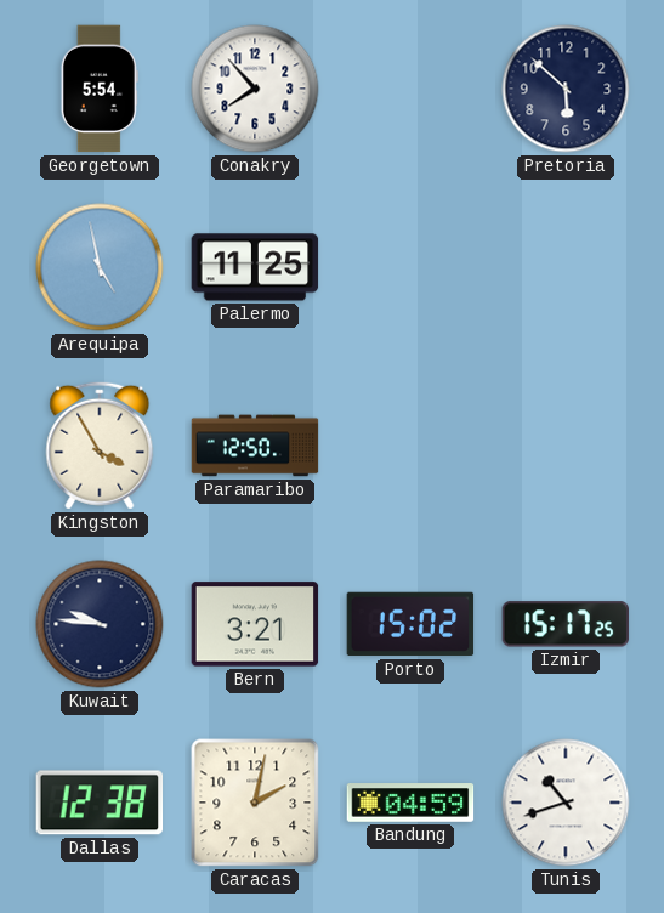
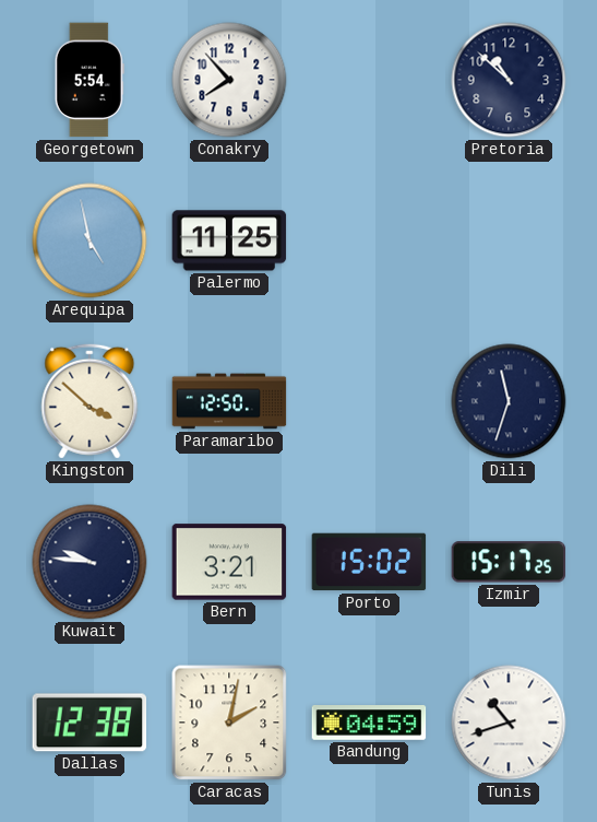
Pretoria: 5:52 -> 10:52 (509, 80)
Kingston: 3:55 -> 3:52 (89, 401)
Dili: none -> 11:33 (509, 401)
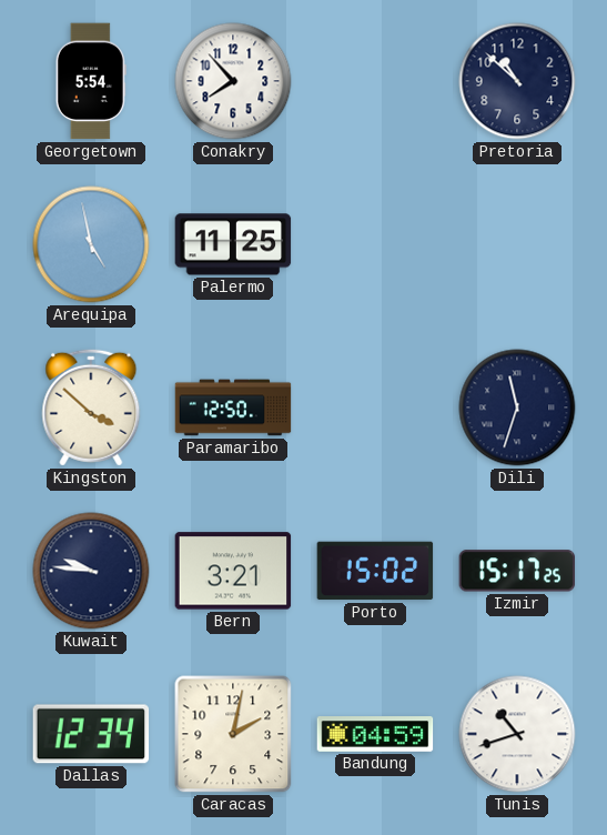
Dallas: 12:38 -> 12:34 (91, 734)
